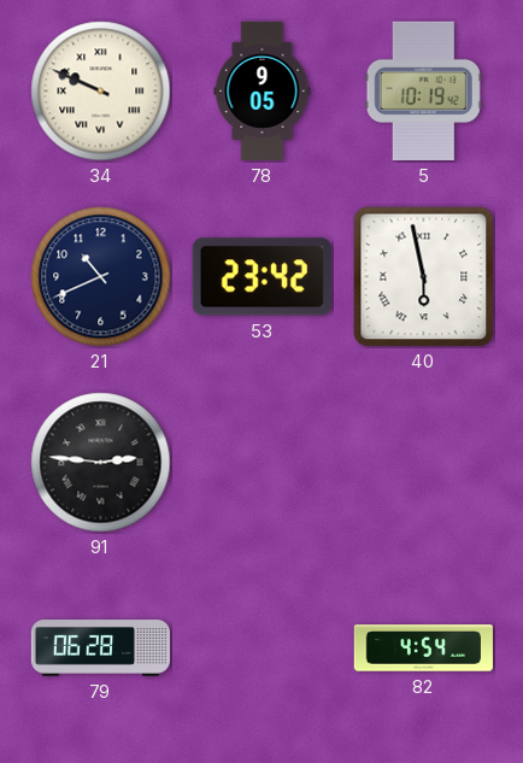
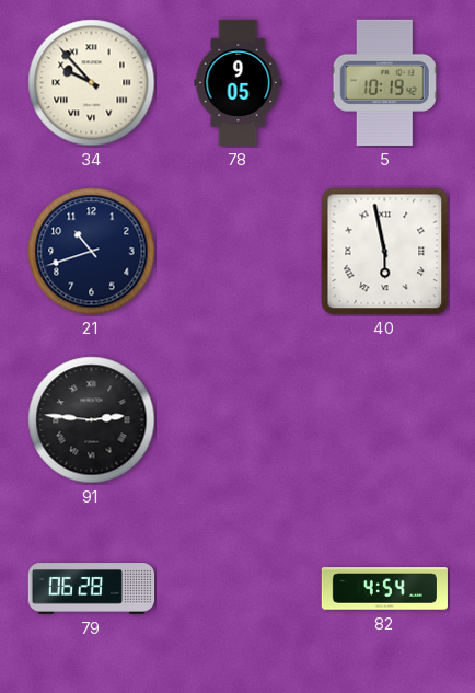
34: 9:49 -> 9:53 (92, 83)
21: 10:41 -> 10:42 (92, 252)
53: 23:42 -> none (261, 277)
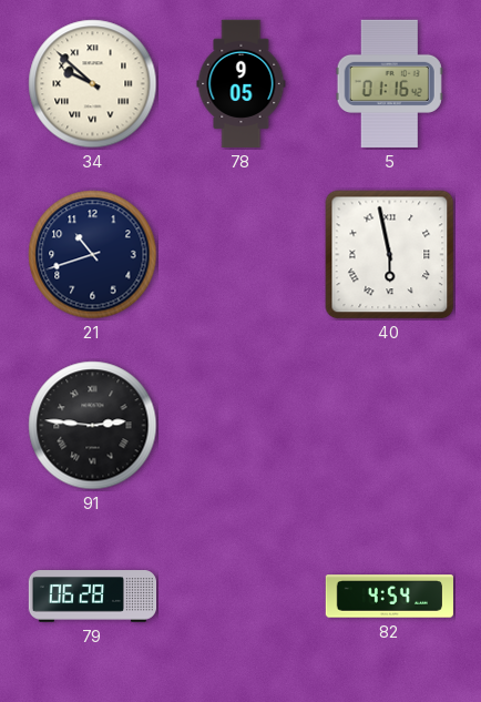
34: 9:53 -> 9:52 (93, 84)
5: 10:19 -> 01:16 (389, 83)
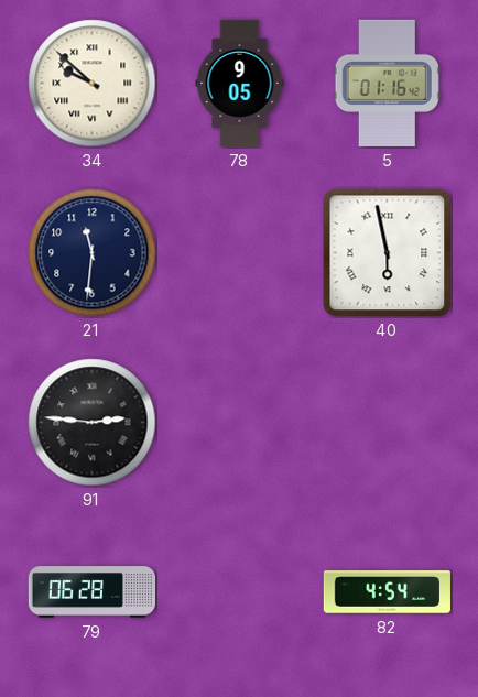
21: 10:42 -> 11:31 (93, 253)
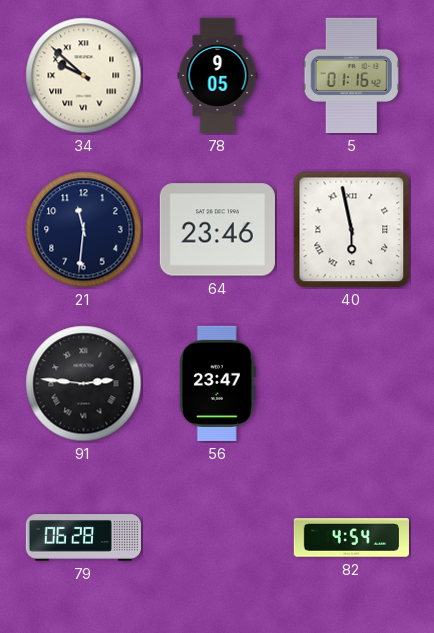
64: none -> 23:46 (217, 230)
56: none -> 23:47 (217, 383)
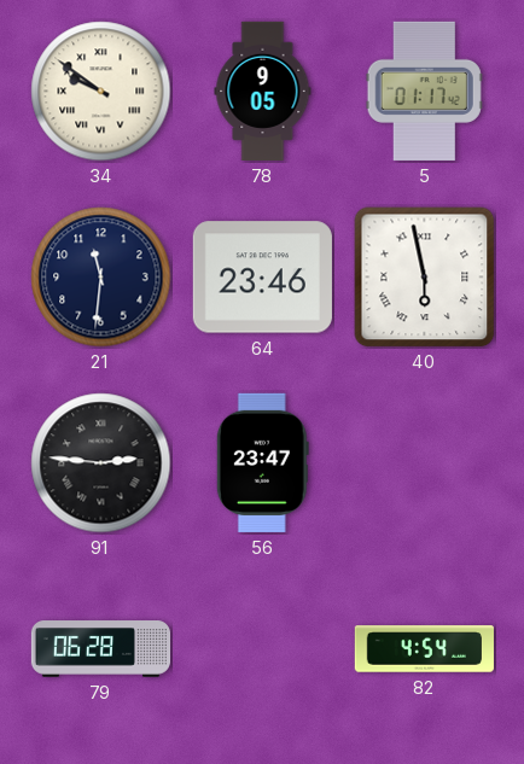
34: 9:52 -> 9:51 (101, 92)
5: 01:16 -> 01:17 (424, 91)
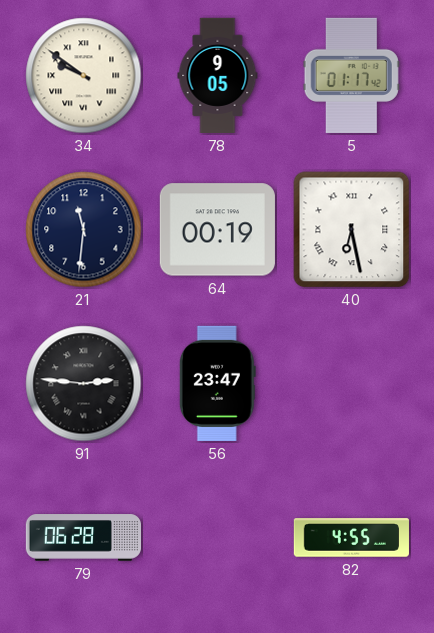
64: 23:46 -> 00:19 (217, 230)
40: 5:58 -> 6:28 (352, 230)
82: 4:54 -> 4:55 (351, 538)
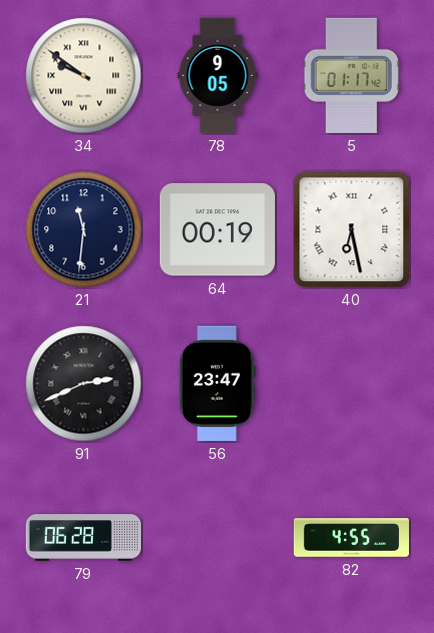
91: 2:46 -> 2:41 (84, 384)
